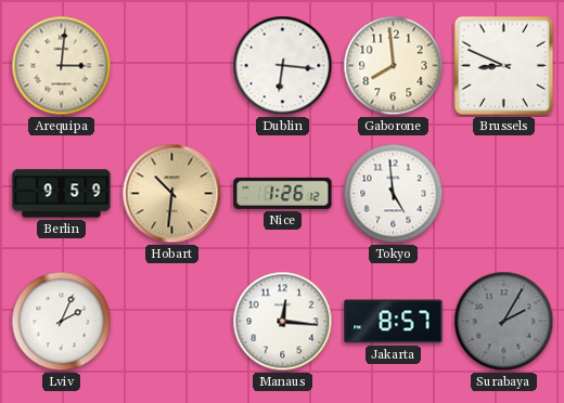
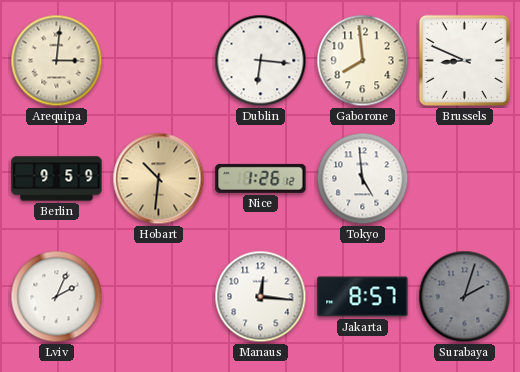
Surabaya: 2:05 -> 2:03 (465, 297)
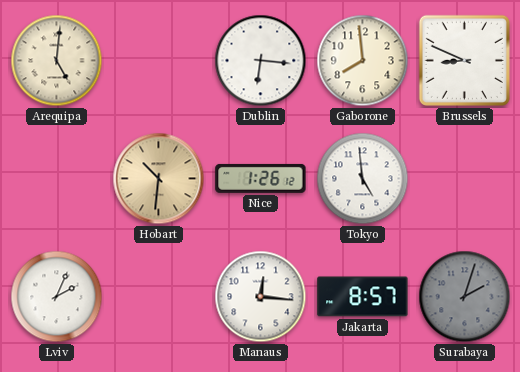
Arequipa: 3:01 -> 5:01 (57, 61)
Berlin: 9:59 -> none (57, 179)
